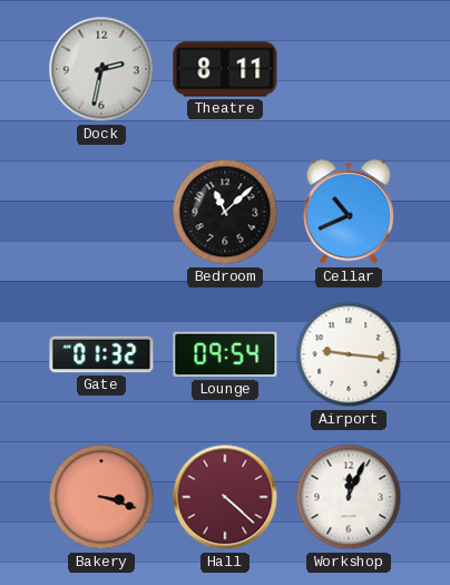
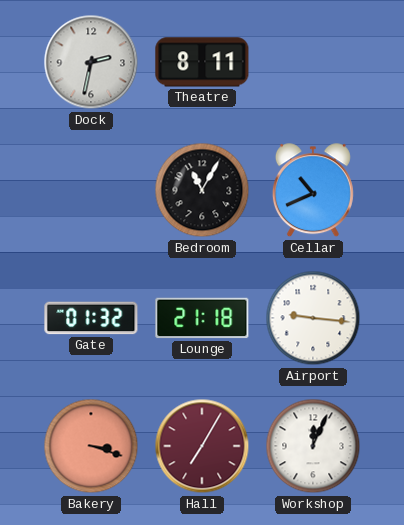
Bedroom: 11:08 -> 11:05 (202, 190)
Lounge: 09:54 -> 21:18 (202, 318)
Hall: 4:22 -> 7:05 (202, 446)
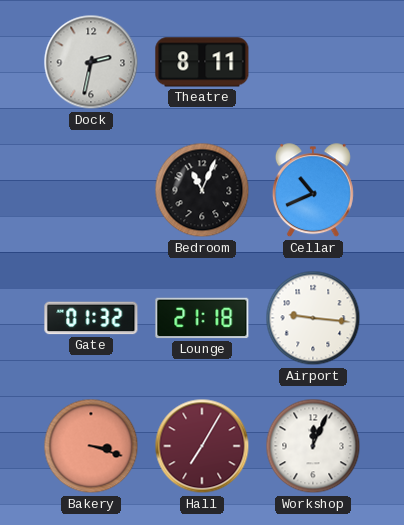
Bedroom: 11:05 -> 11:04 (202, 190)
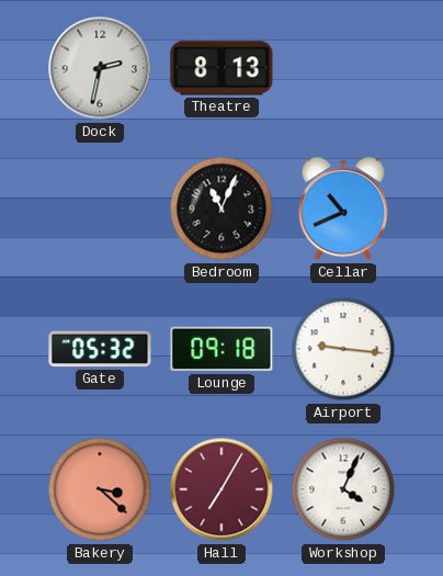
Theatre: 8:11 -> 8:13 (222, 68)
Gate: 01:32 -> 05:32 (100, 349)
Lounge: 21:18 -> 09:18 (222, 349)
Bakery: 3:18 -> 3:22 (100, 489)
Workshop: 12:04 -> 4:04 (343, 489)
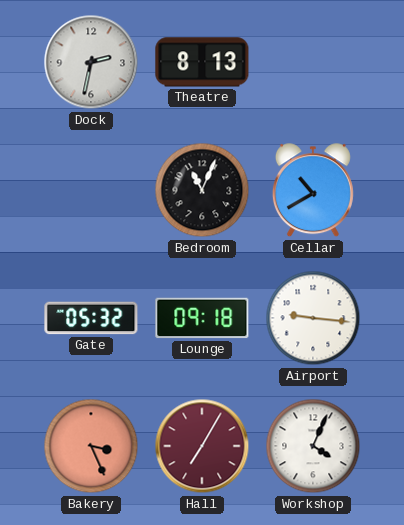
Cellar: 10:41 -> 10:40 (313, 191)
Bakery: 3:22 -> 3:26 (91, 446)
